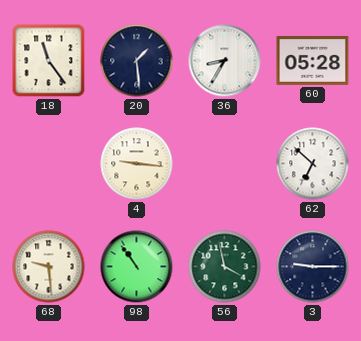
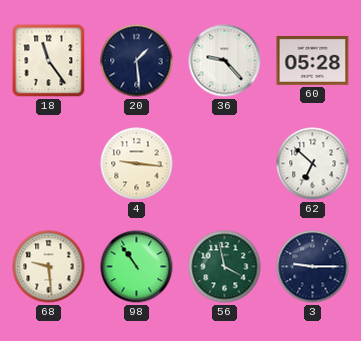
36: 8:35 -> 9:23 (225, 61)
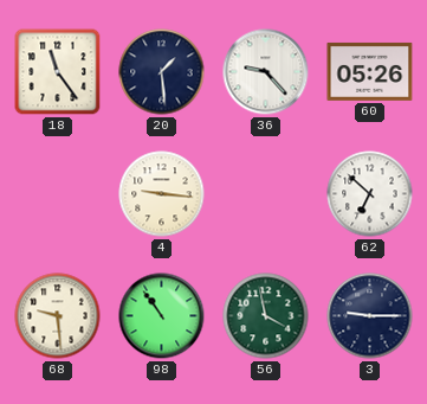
60: 05:28 -> 05:26 (370, 71)
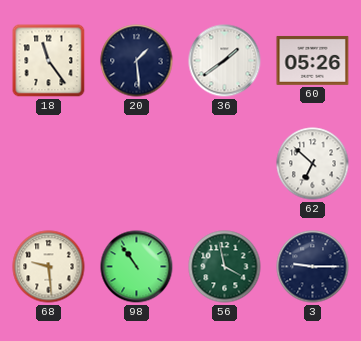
36: 9:23 -> 1:39 (225, 61)
4: 9:16 -> none (162, 194)
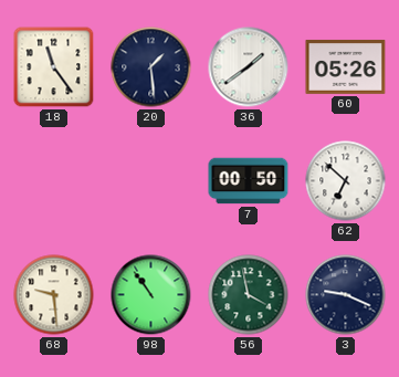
7: none -> 00:50 (249, 181)
3: 9:15 -> 9:19 (346, 295)
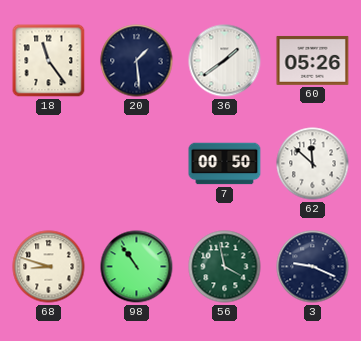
62: 6:52 -> 11:52 (313, 164)
68: 9:29 -> 8:48 (49, 267)
